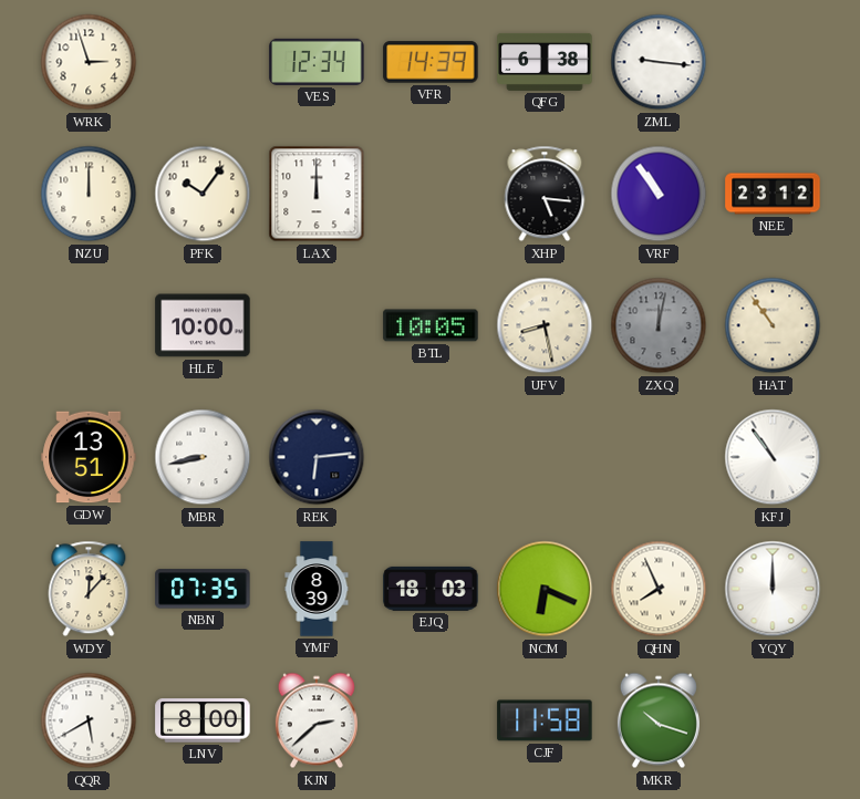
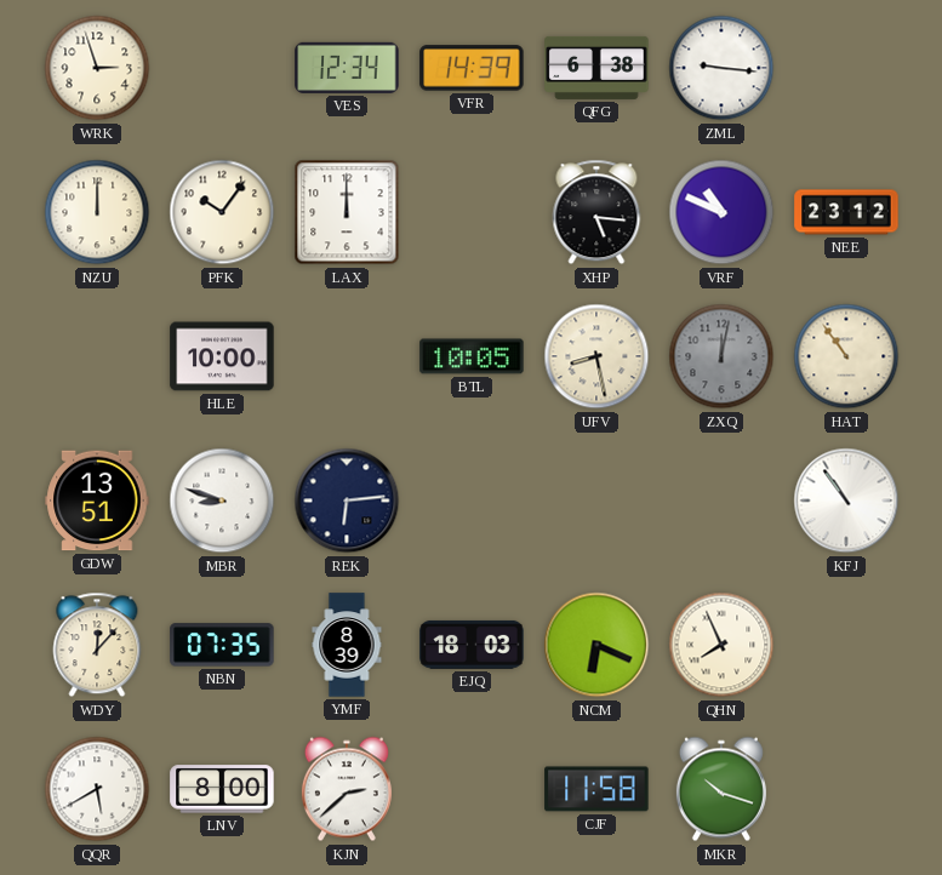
VRF: 10:54 -> 10:49 (721, 212)
MBR: 8:43 -> 8:48 (222, 501)
YQY: 12:00 -> none (773, 589)
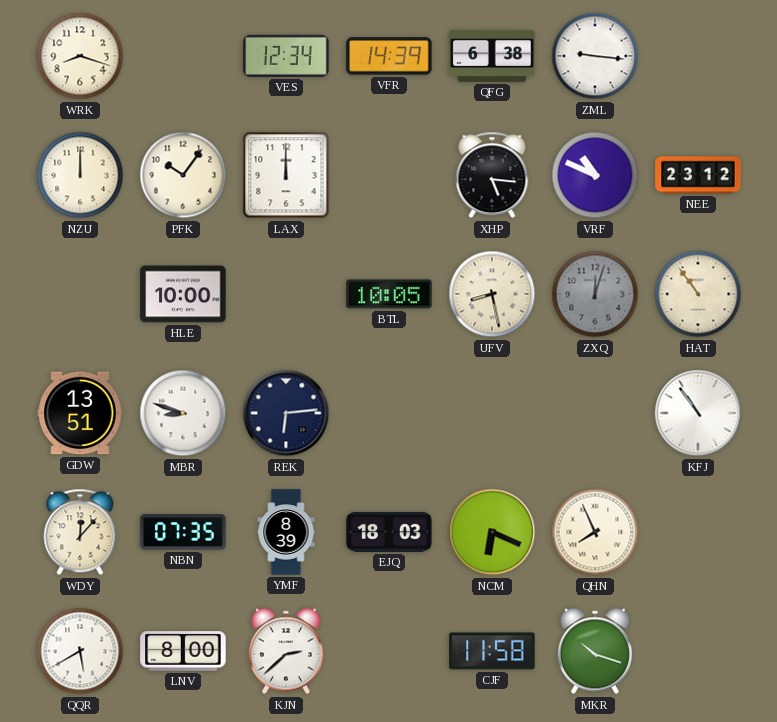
WRK: 2:57 -> 8:18 (80, 56)
ZXQ: 12:02 -> 12:03 (595, 294)
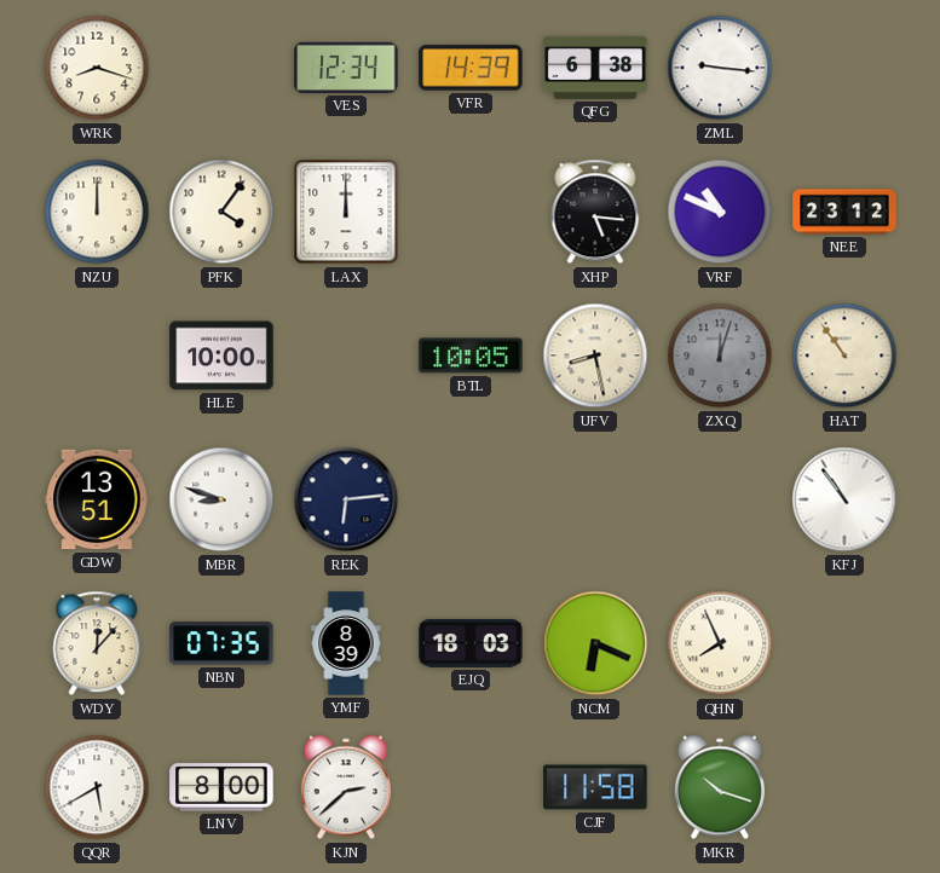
PFK: 10:06 -> 4:06 (221, 212)
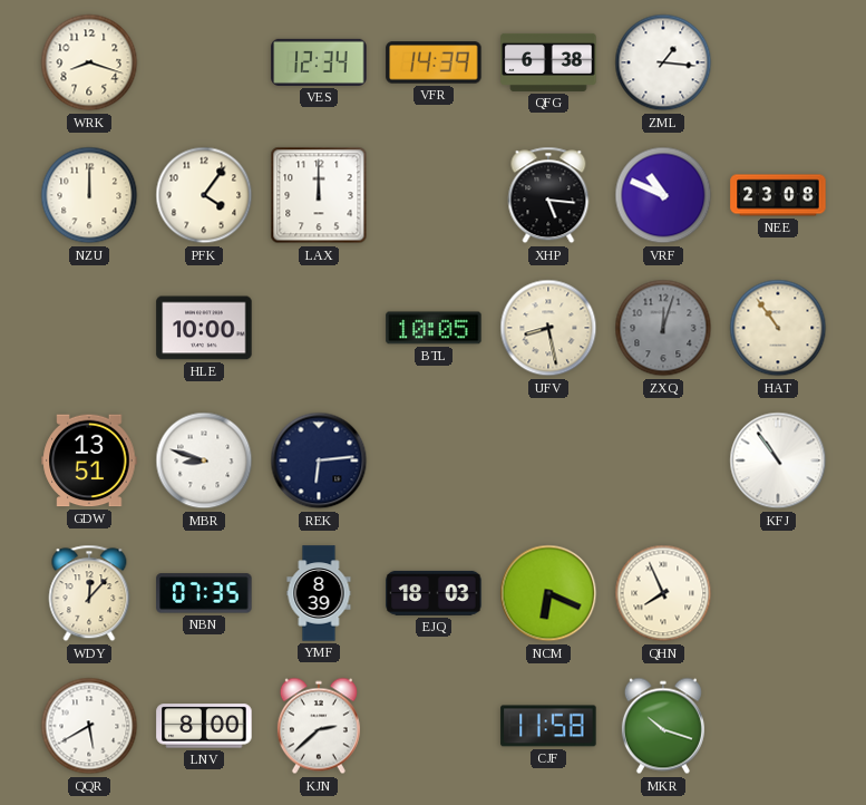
ZML: 9:16 -> 1:16 (663, 62)
NEE: 23:12 -> 23:08 (778, 195)
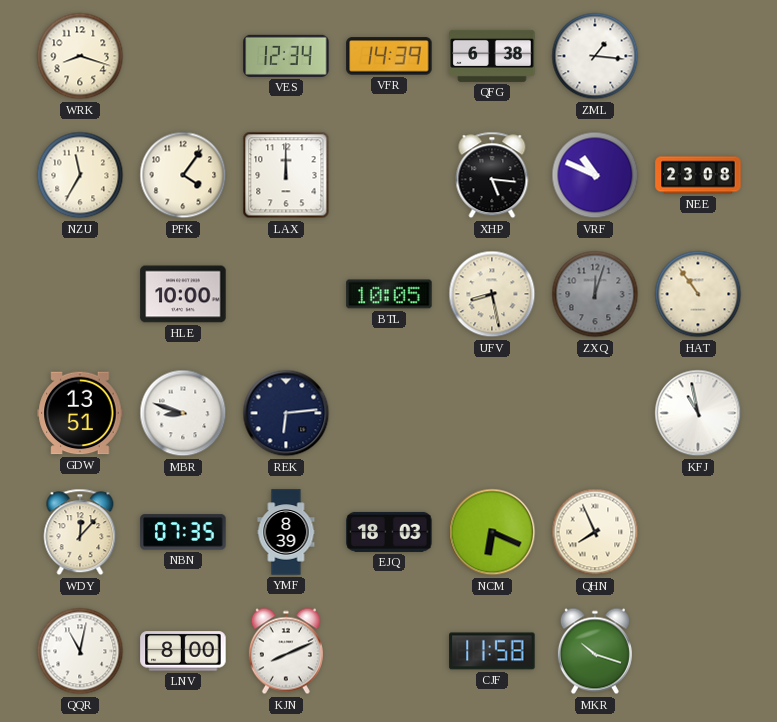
NZU: 12:00 -> 11:35 (80, 175)
KFJ: 10:54 -> 10:58 (698, 413)
QQR: 5:40 -> 11:02 (80, 651)
KJN: 2:38 -> 8:11 (286, 651)
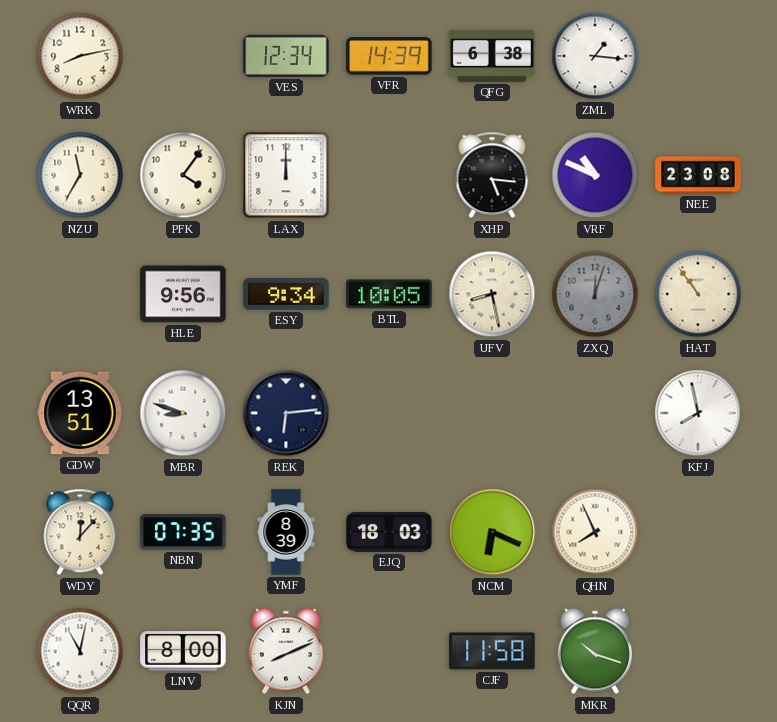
WRK: 8:18 -> 8:13 (80, 56)
HLE: 10:00 -> 9:56 (183, 294)
ESY: none -> 9:34 (286, 294)
KFJ: 10:58 -> 7:58 (698, 413)
